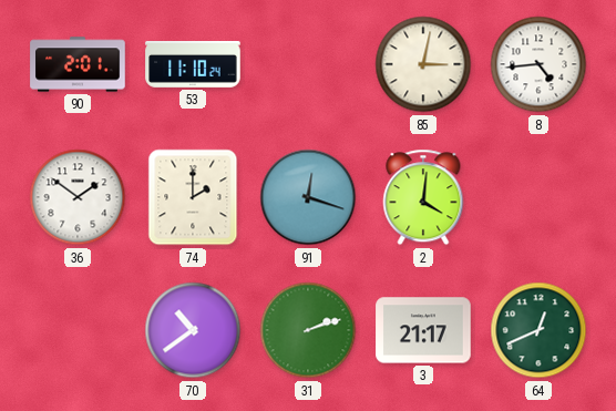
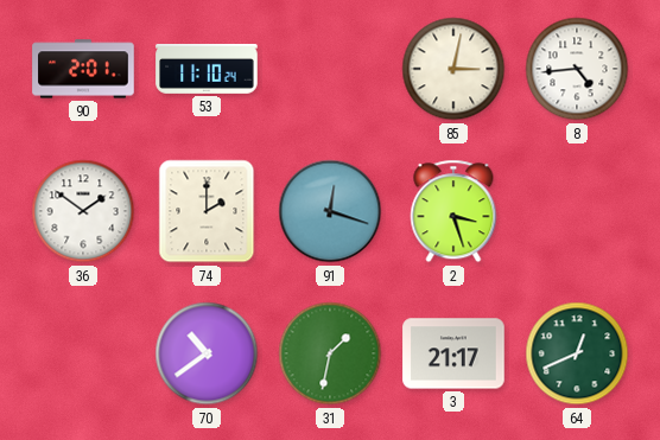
2: 4:01 -> 3:27 (453, 211)
31: 2:12 -> 1:32 (330, 353)
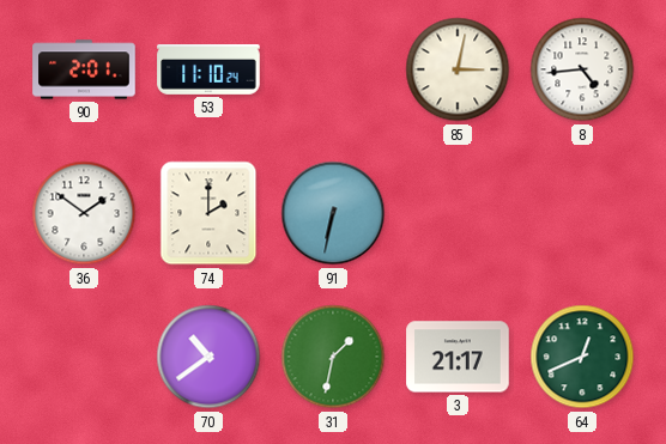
91: 12:18 -> 6:32 (333, 213)
2: 3:27 -> none (453, 211)
